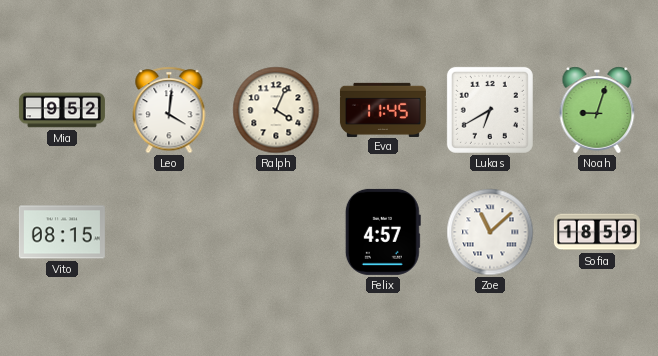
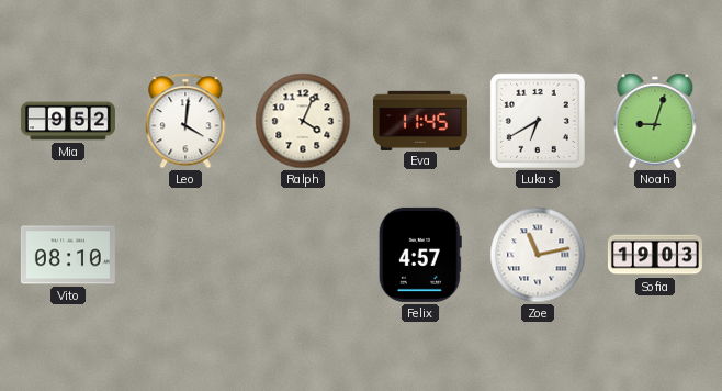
Vito: 08:15 -> 08:10 (68, 255)
Zoe: 11:08 -> 11:13 (538, 255)
Sofia: 18:59 -> 19:03 (655, 255)
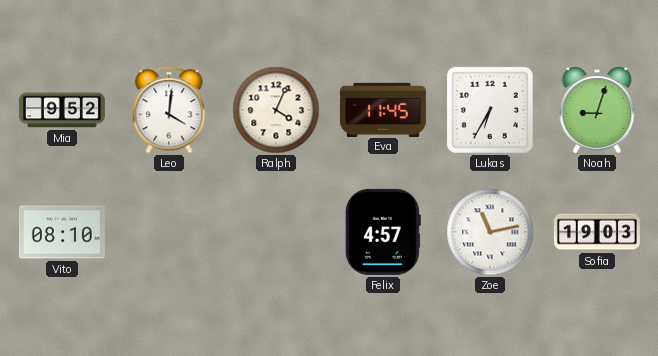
Lukas: 6:40 -> 6:35 (490, 110)
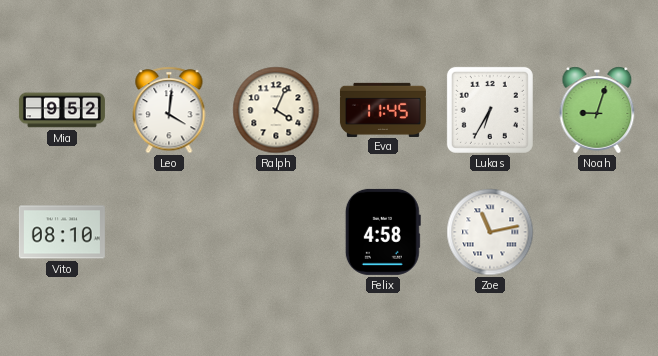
Felix: 4:57 -> 4:58 (383, 232)
Sofia: 19:03 -> none (597, 232)
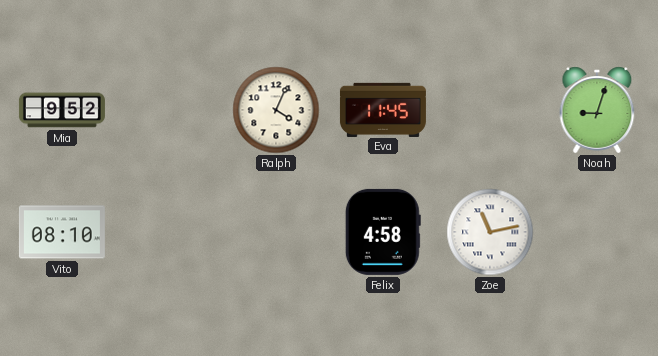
Leo: 4:01 -> none (169, 110)
Lukas: 6:35 -> none (490, 110)
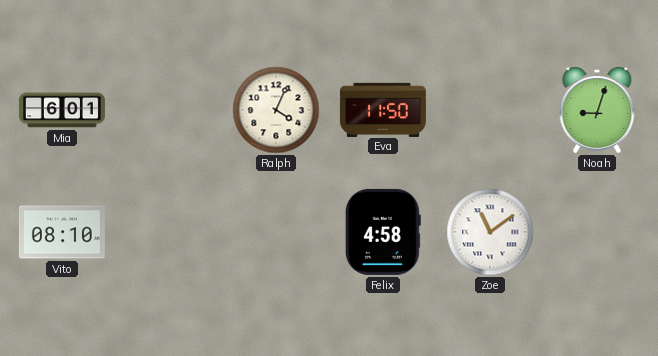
Mia: 9:52 -> 6:01 (62, 110)
Eva: 11:45 -> 11:50 (383, 109)
Zoe: 11:13 -> 11:09 (490, 232)
